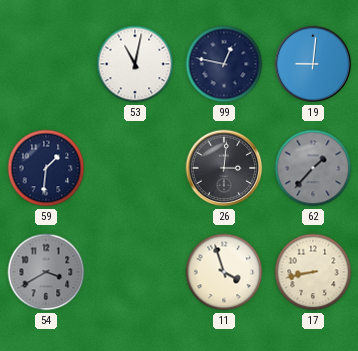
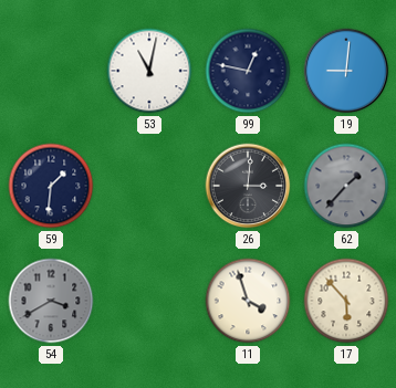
17: 8:43 -> 5:53 (346, 301)
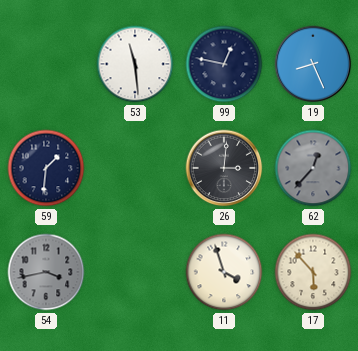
53: 11:02 -> 11:29 (135, 64)
19: 9:01 -> 8:26 (313, 64)
62: 1:37 -> 12:37 (313, 168)
54: 3:40 -> 3:43 (46, 272)
